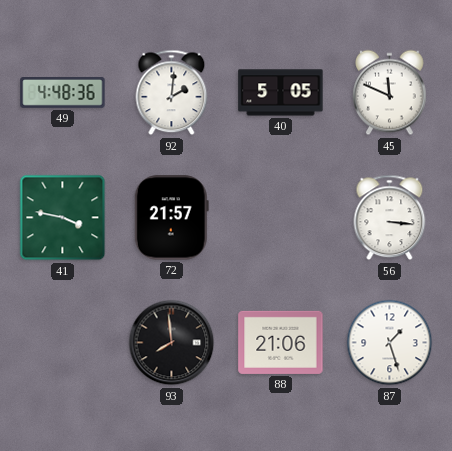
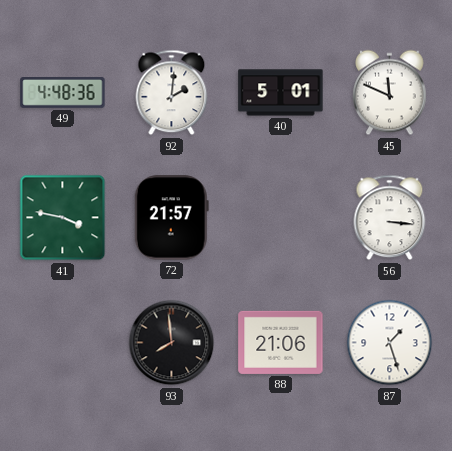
40: 5:05 -> 5:01 (281, 93)
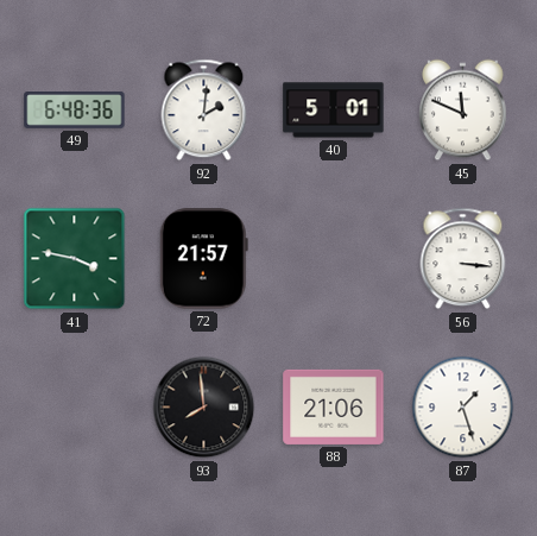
49: 4:48 -> 6:48 (75, 111)
